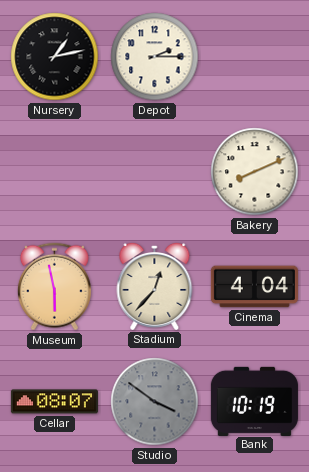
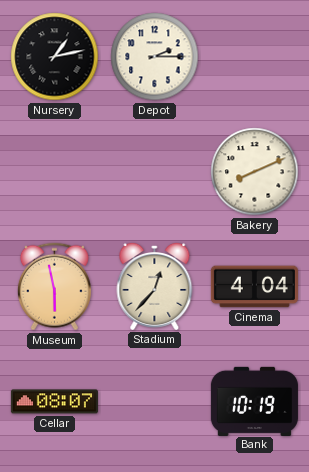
Studio: 3:51 -> none (155, 402)
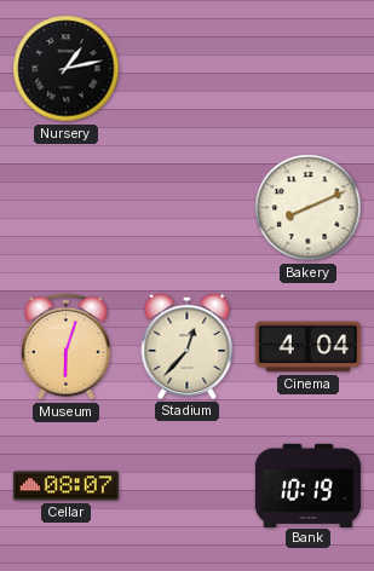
Depot: 2:15 -> none (155, 57)
Museum: 5:58 -> 6:03 (65, 347)
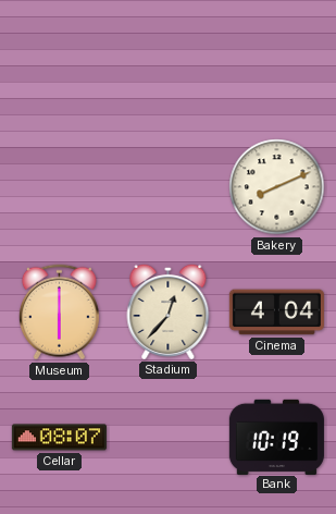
Nursery: 1:13 -> none (67, 69)
Museum: 6:03 -> 6:00 (59, 313)
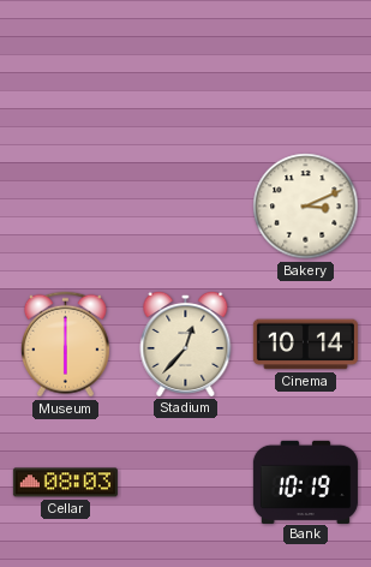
Bakery: 8:11 -> 3:11 (306, 207)
Cinema: 4:04 -> 10:14 (305, 345)
Cellar: 08:07 -> 08:03 (65, 483)
